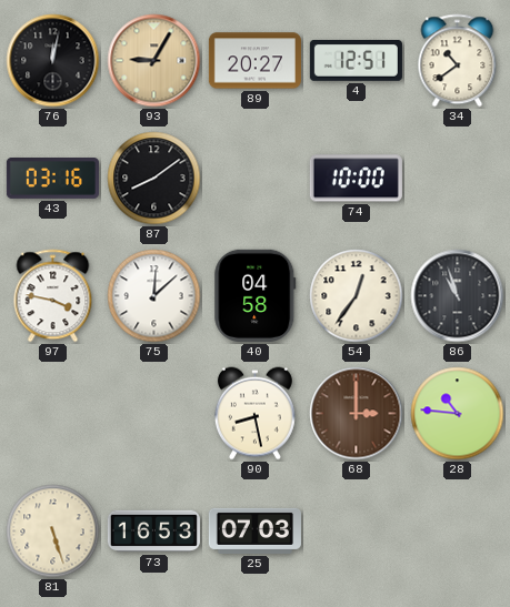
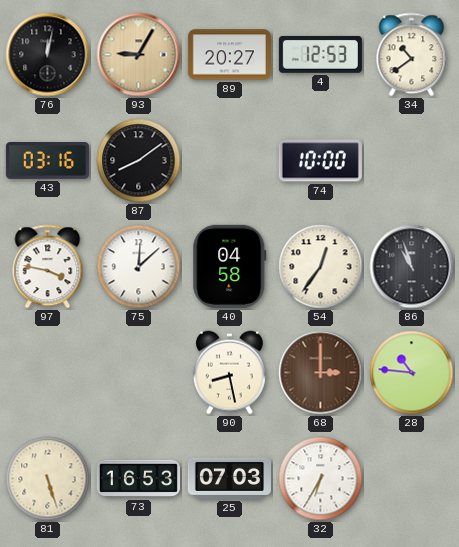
4: 12:51 -> 12:53 (320, 54)
32: none -> 6:35 (321, 479)
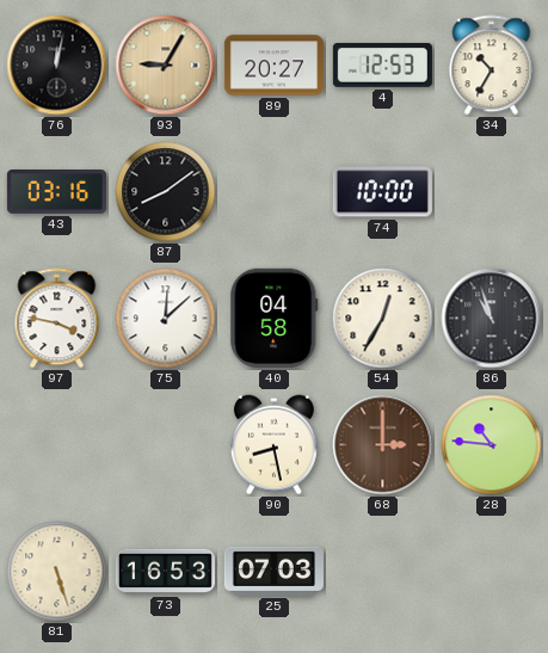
34: 10:39 -> 10:35 (492, 66)
54: 12:36 -> 12:35 (383, 319)
32: 6:35 -> none (321, 479)
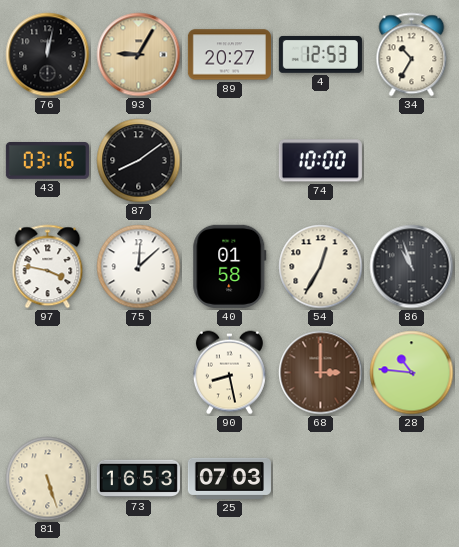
40: 04:58 -> 01:58 (230, 266)
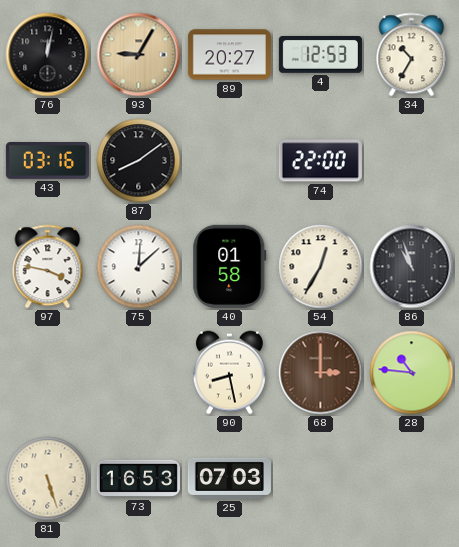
74: 10:00 -> 22:00 (320, 161)
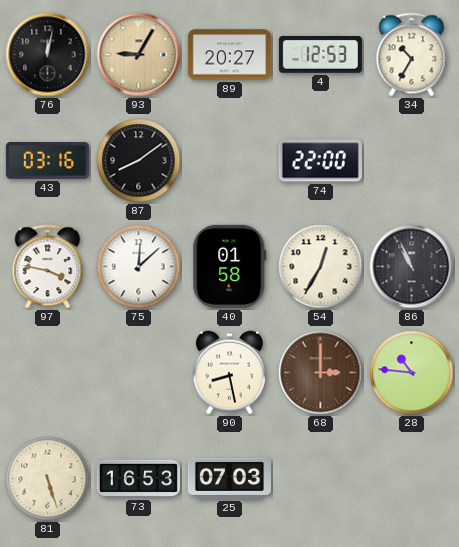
86: 10:57 -> 10:56 (412, 267)
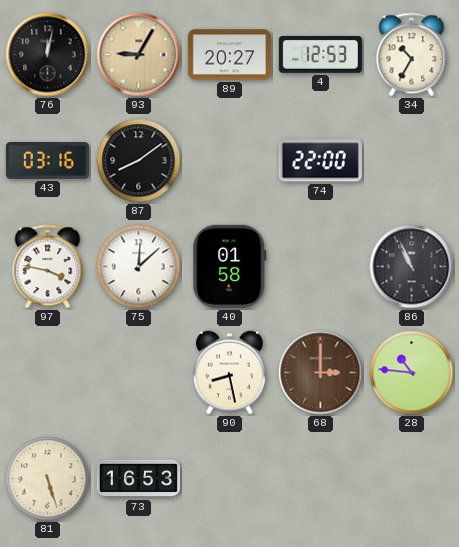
54: 12:35 -> none (321, 267)
25: 07:03 -> none (229, 478)
